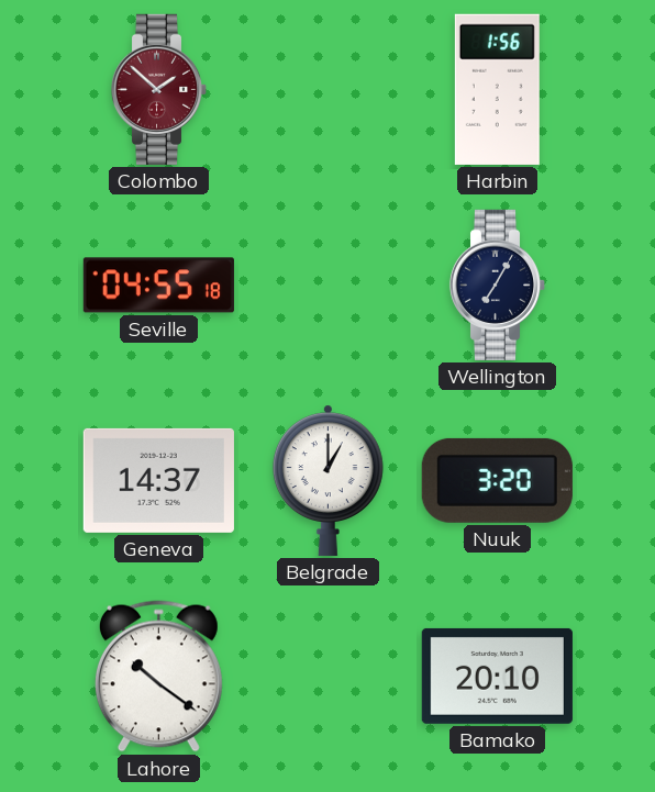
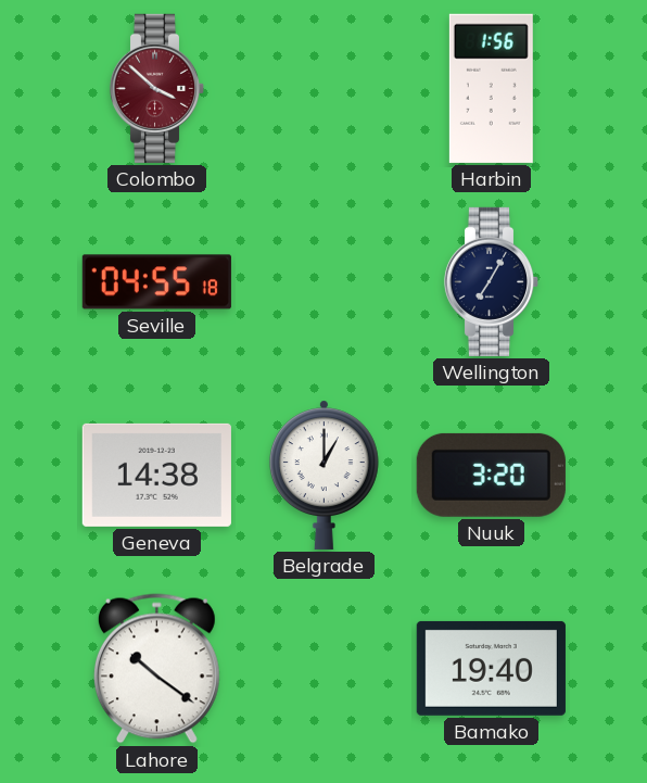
Colombo: 1:52 -> 3:52 (157, 88)
Geneva: 14:37 -> 14:38 (156, 475)
Bamako: 20:10 -> 19:40 (491, 668)
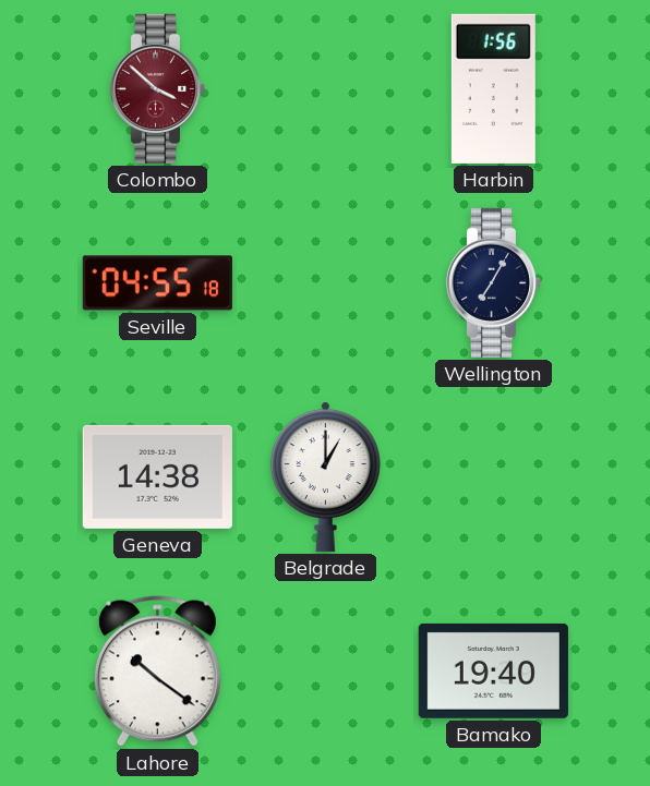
Nuuk: 3:20 -> none (491, 475)
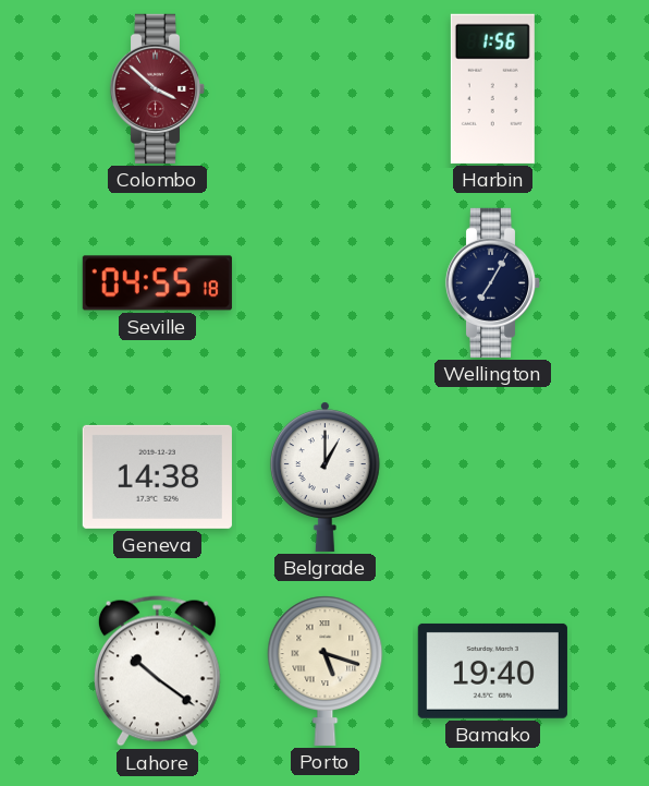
Porto: none -> 5:18 (326, 670)
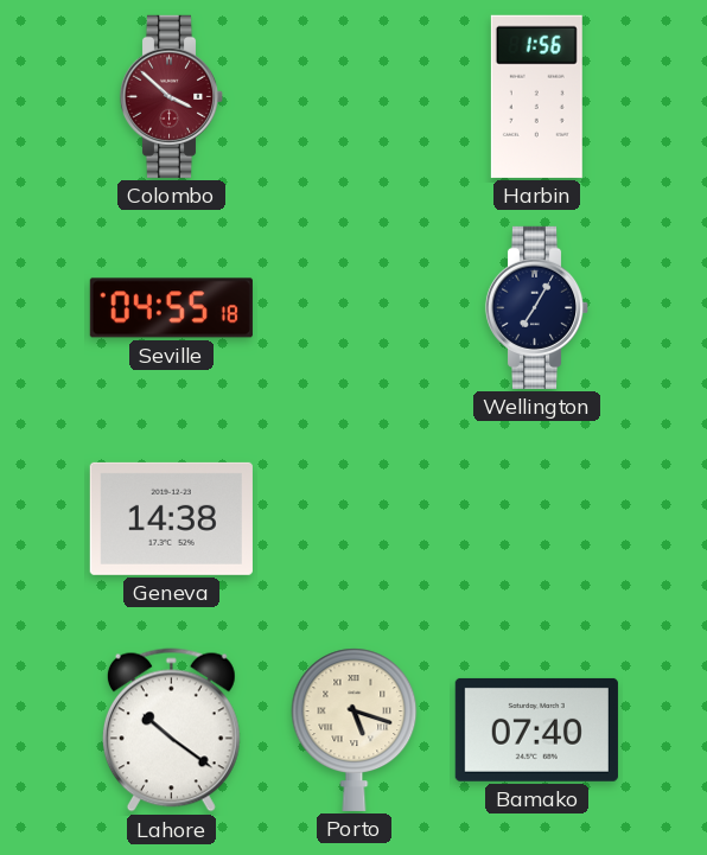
Belgrade: 1:00 -> none (324, 476)
Bamako: 19:40 -> 07:40 (536, 729)
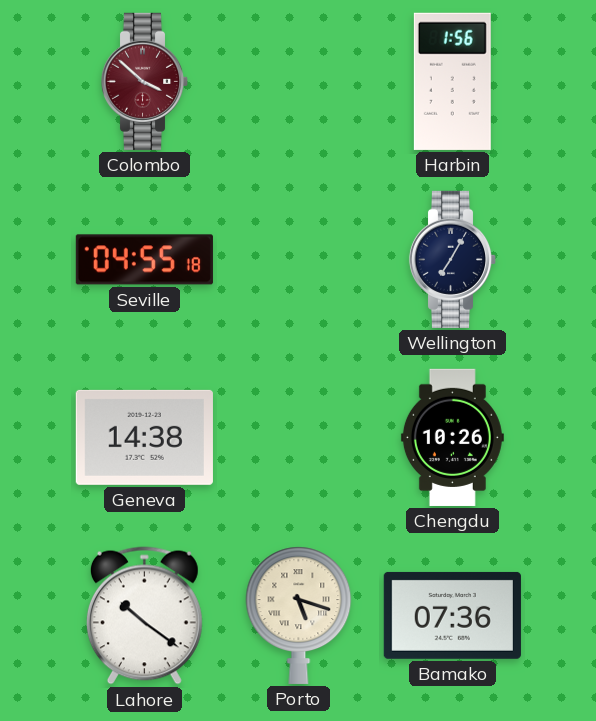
Chengdu: none -> 10:26 (452, 437)
Bamako: 07:40 -> 07:36 (452, 615)
